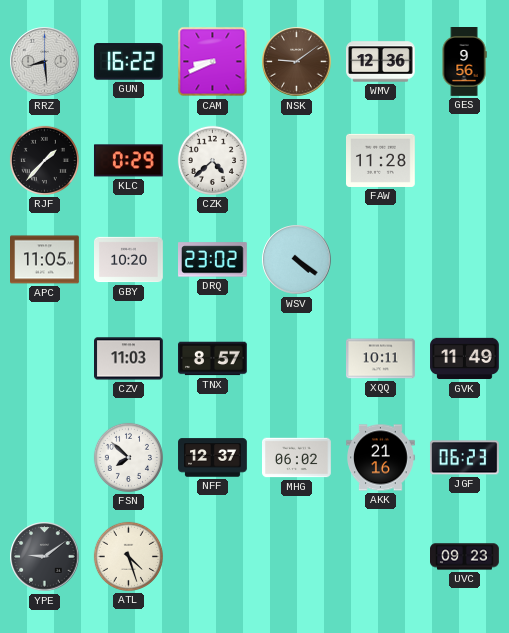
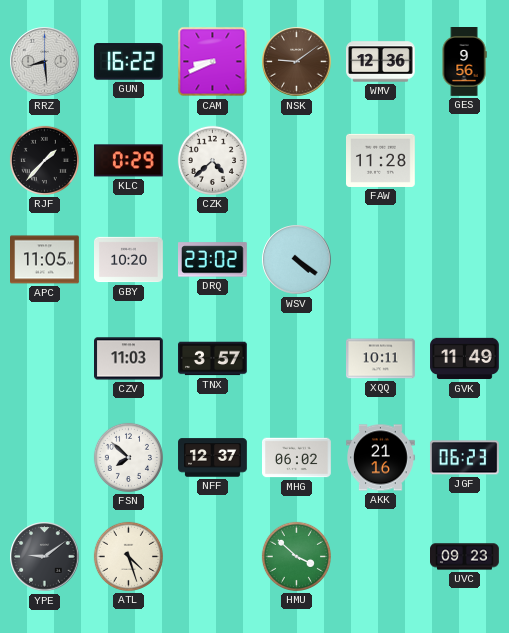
TNX: 8:57 -> 3:57 (213, 359)
HMU: none -> 3:52 (296, 556)
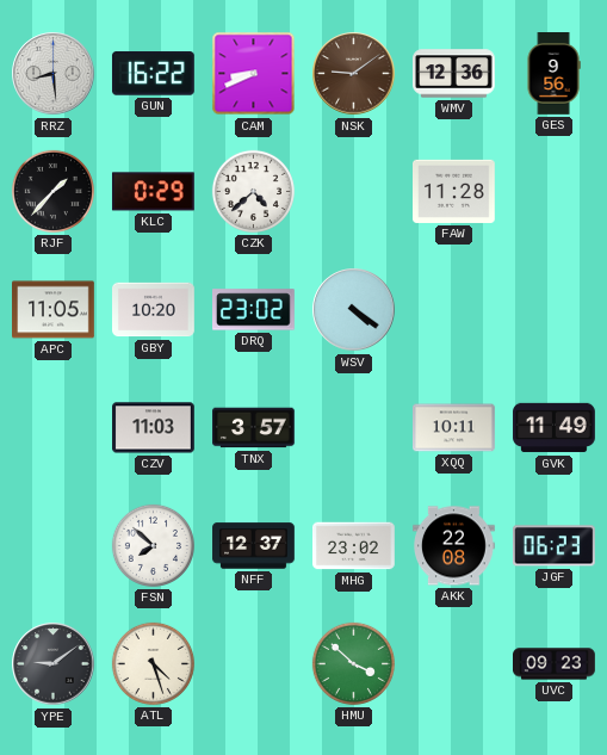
MHG: 06:02 -> 23:02 (354, 546)
AKK: 21:16 -> 22:08 (454, 546)
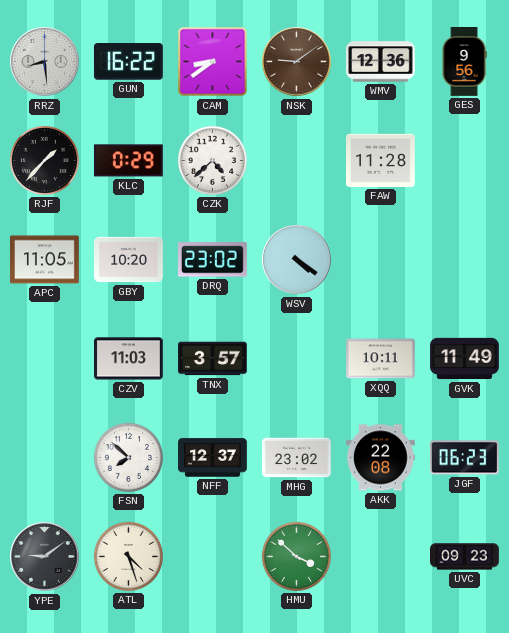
CAM: 8:41 -> 8:39 (213, 62)
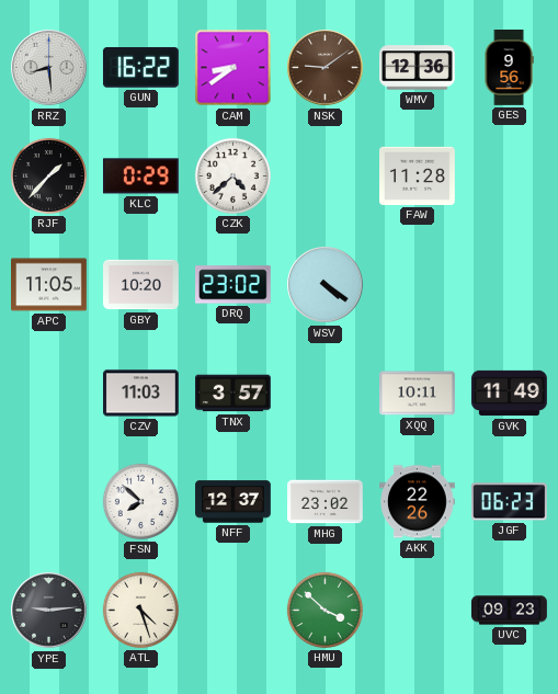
AKK: 22:08 -> 22:26 (418, 502)
YPE: 9:09 -> 9:14 (49, 611)
